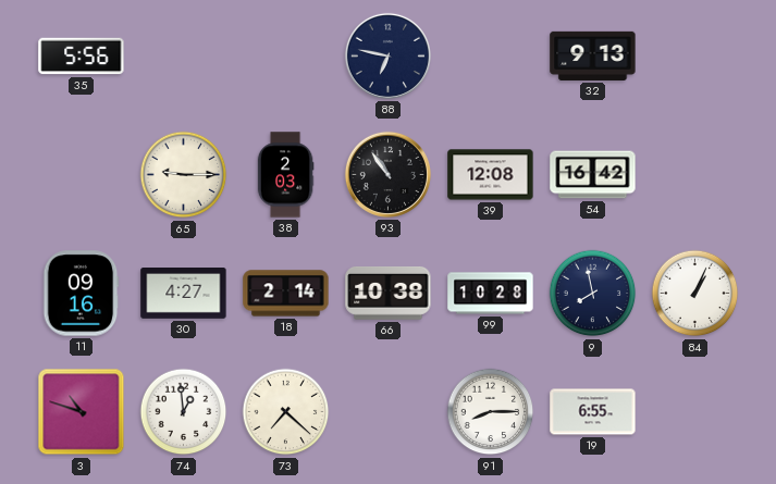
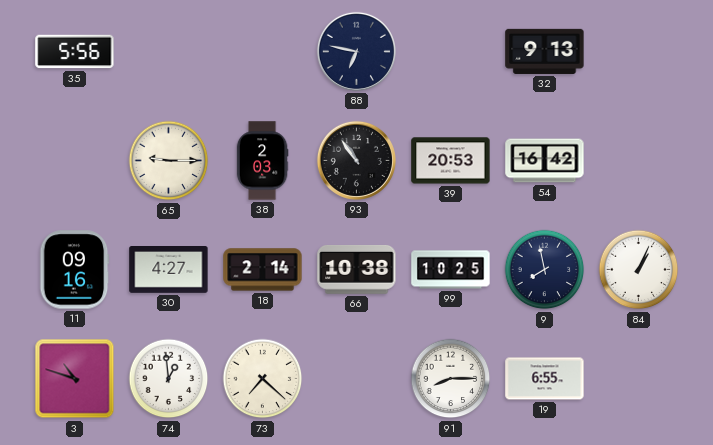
39: 12:08 -> 20:53 (451, 161)
99: 10:28 -> 10:25 (451, 270)
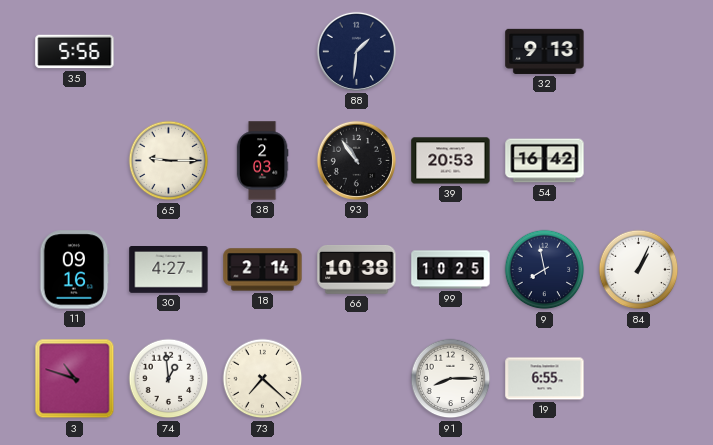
88: 6:47 -> 1:31 (356, 51)
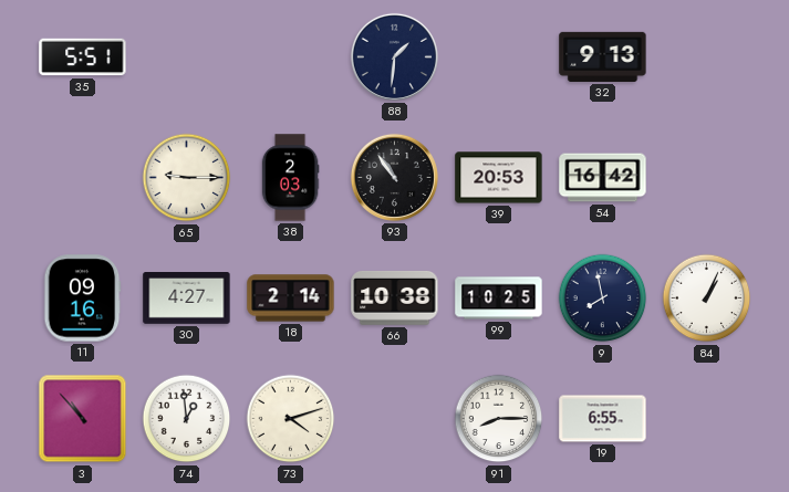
35: 5:56 -> 5:51 (83, 57)
3: 10:48 -> 10:53 (83, 419)
73: 7:22 -> 4:12 (291, 419)
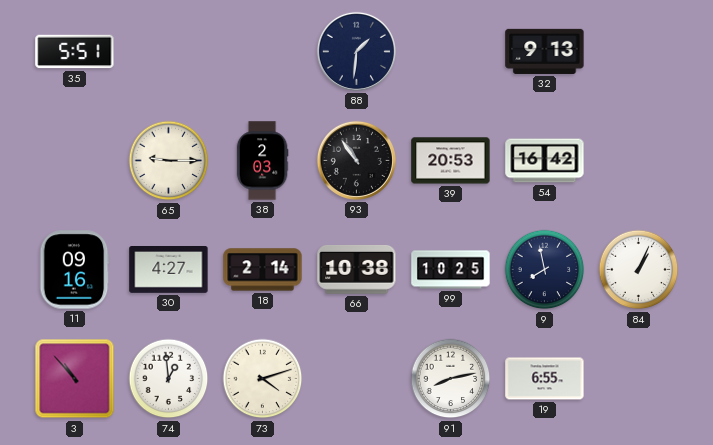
91: 8:15 -> 8:13 (451, 379)
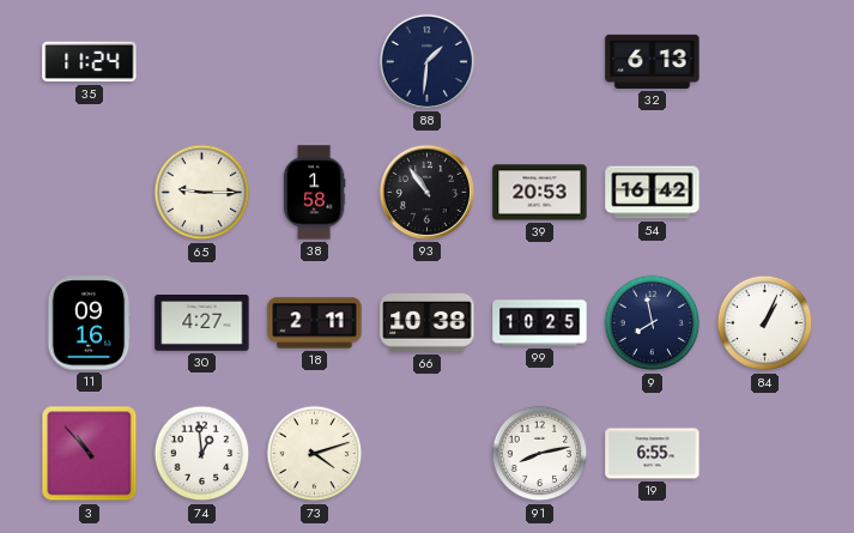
35: 5:51 -> 11:24 (90, 62)
32: 9:13 -> 6:13 (653, 61)
38: 2:03 -> 1:58 (314, 193)
18: 2:14 -> 2:11 (315, 323)
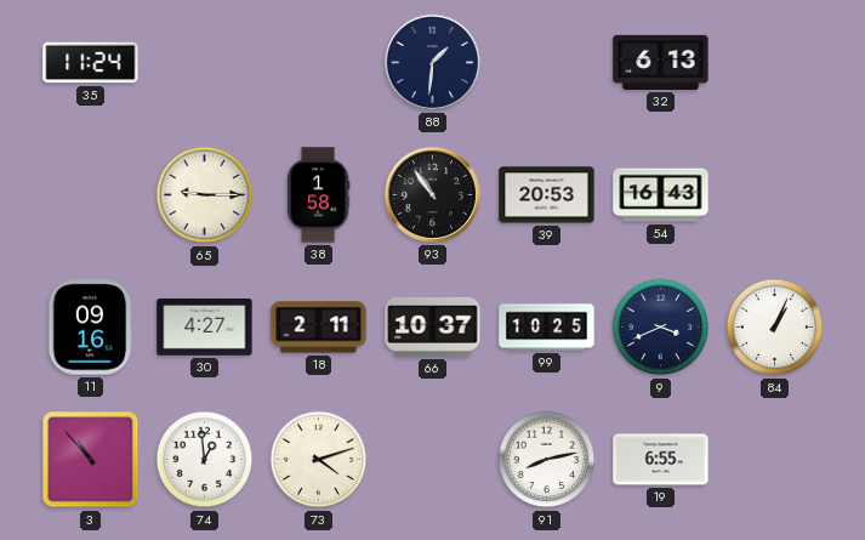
54: 16:42 -> 16:43 (661, 195)
66: 10:38 -> 10:37 (433, 326)
9: 7:58 -> 3:41 (661, 328)
